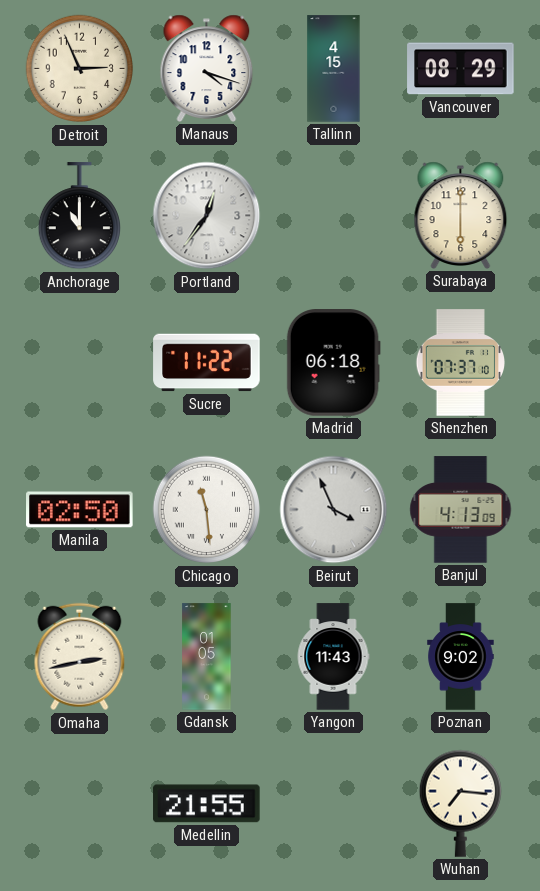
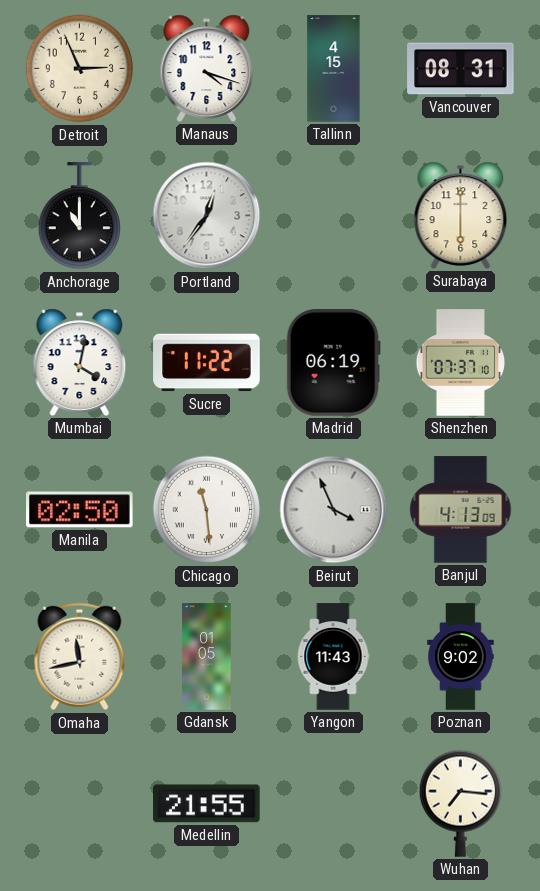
Vancouver: 08:29 -> 08:31 (461, 69)
Mumbai: none -> 4:02 (80, 362)
Madrid: 06:18 -> 06:19 (333, 363)
Omaha: 2:43 -> 11:43 (80, 657)
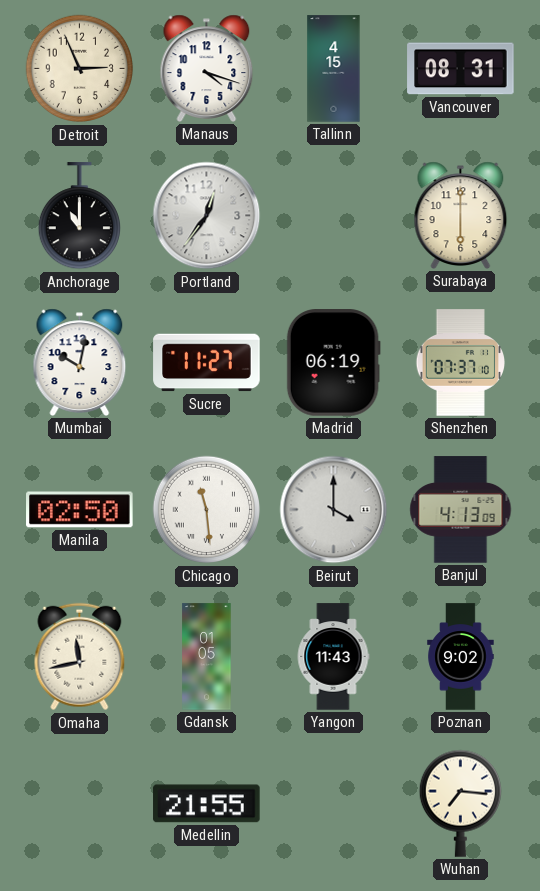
Mumbai: 4:02 -> 10:02 (80, 362)
Sucre: 11:22 -> 11:27 (207, 363)
Beirut: 3:56 -> 4:00 (334, 510)
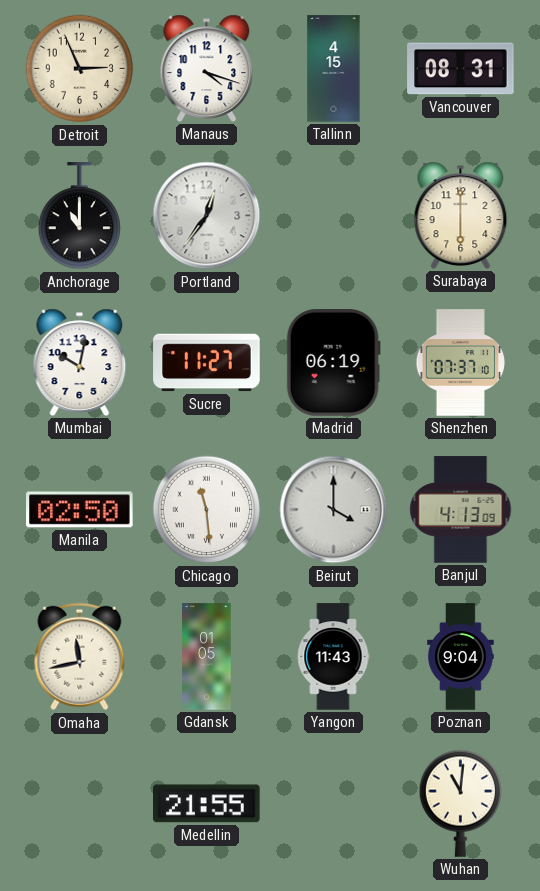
Poznan: 9:02 -> 9:04 (461, 657)
Wuhan: 7:16 -> 11:01 (460, 803)
